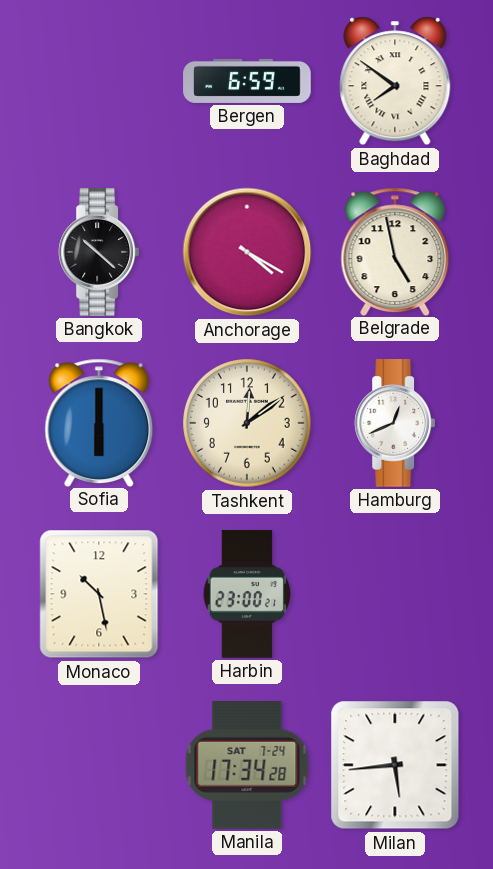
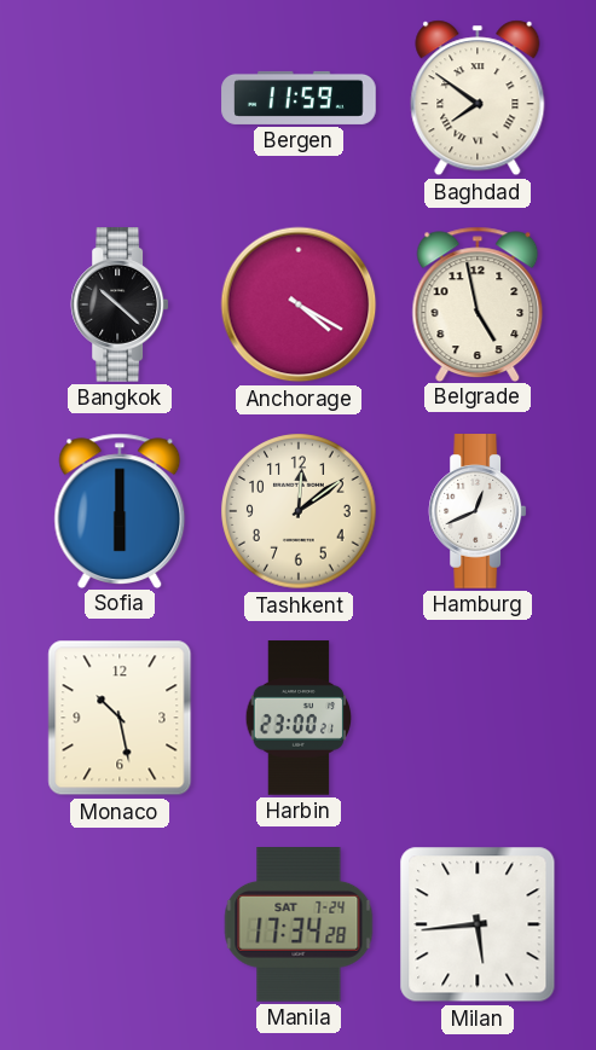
Bergen: 6:59 -> 11:59 (299, 98)
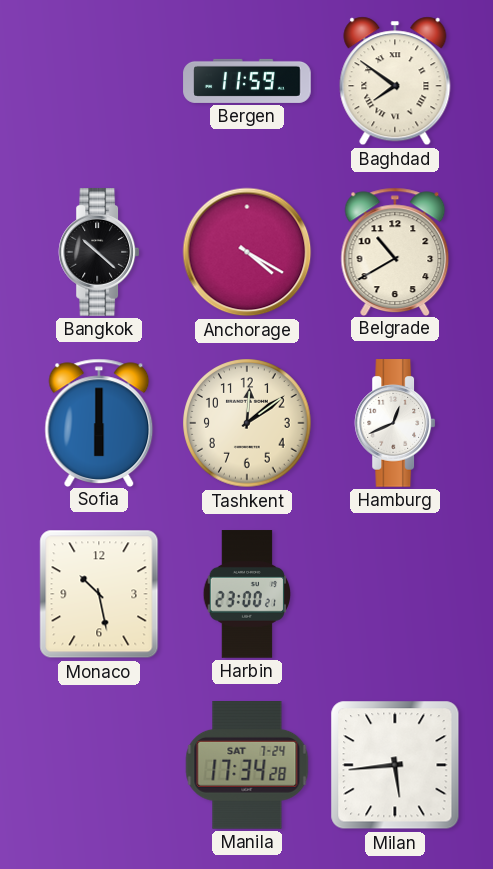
Belgrade: 4:58 -> 10:40 (395, 251)
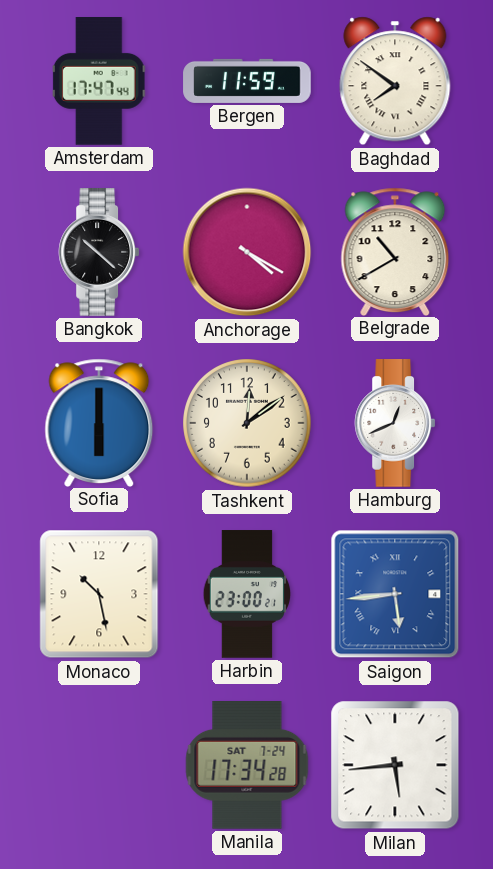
Amsterdam: none -> 17:47 (99, 81)
Saigon: none -> 5:44 (395, 594)
